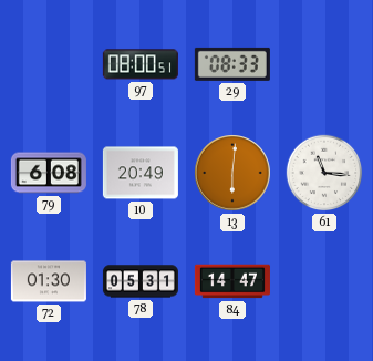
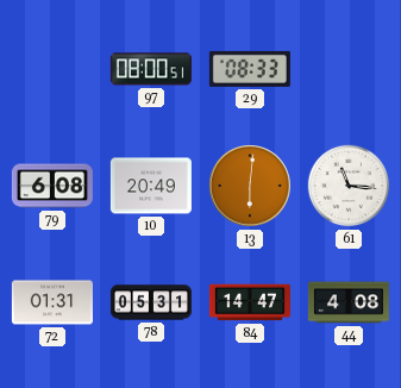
72: 01:30 -> 01:31 (52, 302)
44: none -> 4:08 (349, 302)
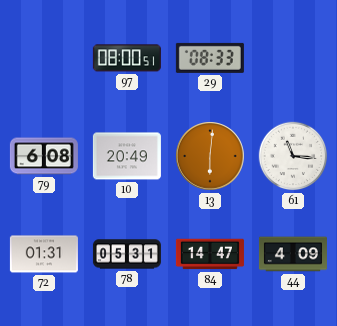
44: 4:08 -> 4:09 (293, 254)
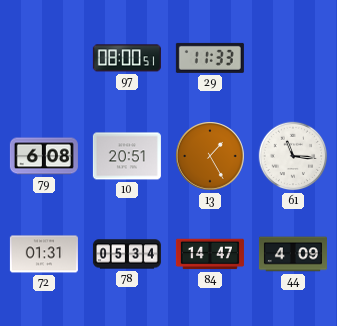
29: 08:33 -> 11:33 (210, 58)
10: 20:49 -> 20:51 (127, 156)
13: 6:01 -> 1:25 (210, 156)
78: 05:31 -> 05:34 (127, 254)
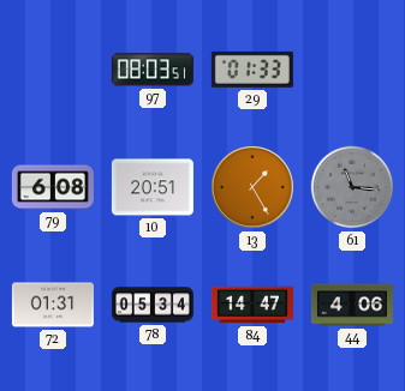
97: 08:00 -> 08:03 (153, 70)
29: 11:33 -> 01:33 (252, 70)
61 dial: white -> grey (352, 187)
44: 4:09 -> 4:06 (352, 305)
